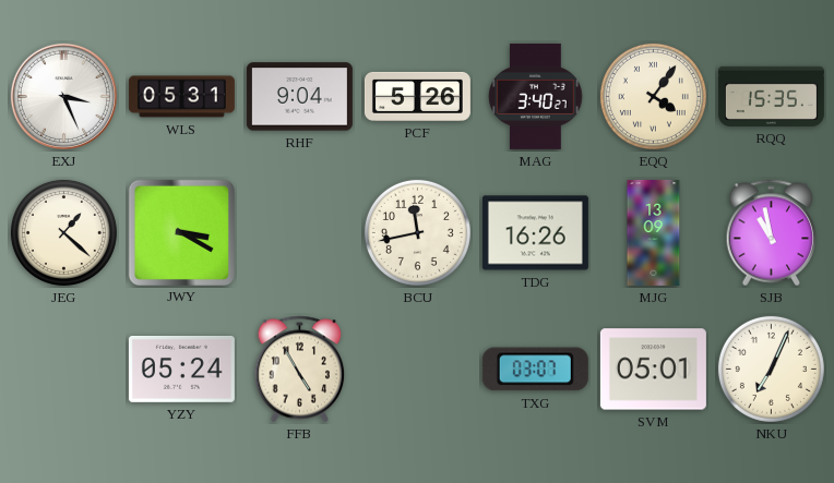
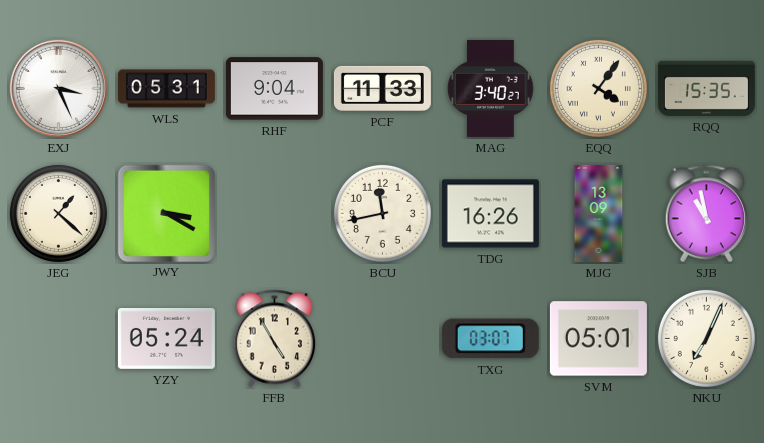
PCF: 5:26 -> 11:33 (382, 88)
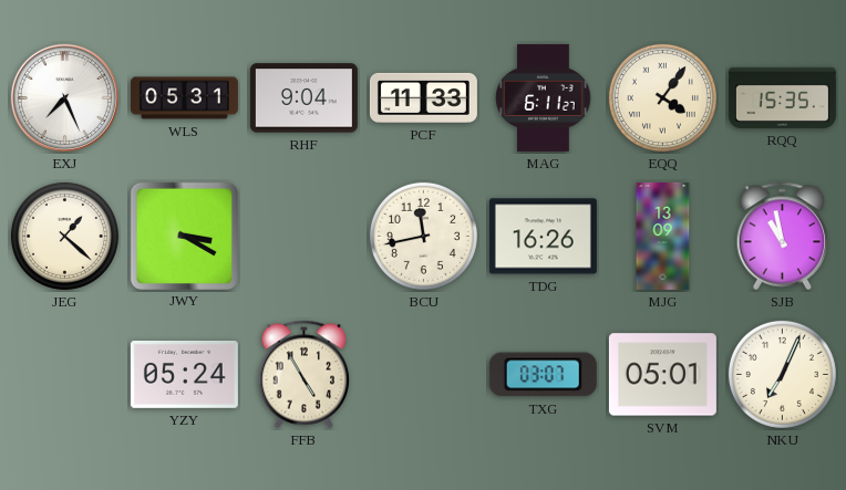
EXJ: 3:26 -> 7:26 (64, 97)
MAG: 3:40 -> 6:11 (544, 97)
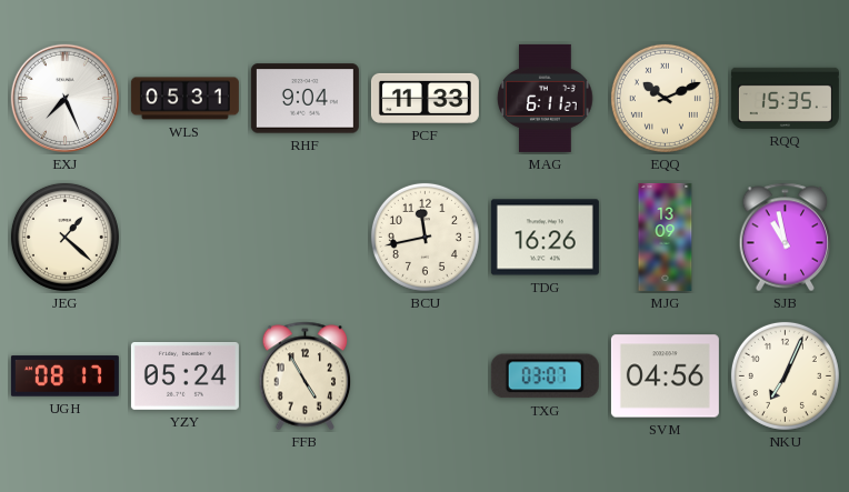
EQQ: 4:06 -> 10:11 (665, 98)
JWY: 3:20 -> none (184, 236)
UGH: none -> 08:17 (64, 376)
SVM: 05:01 -> 04:56 (665, 376)
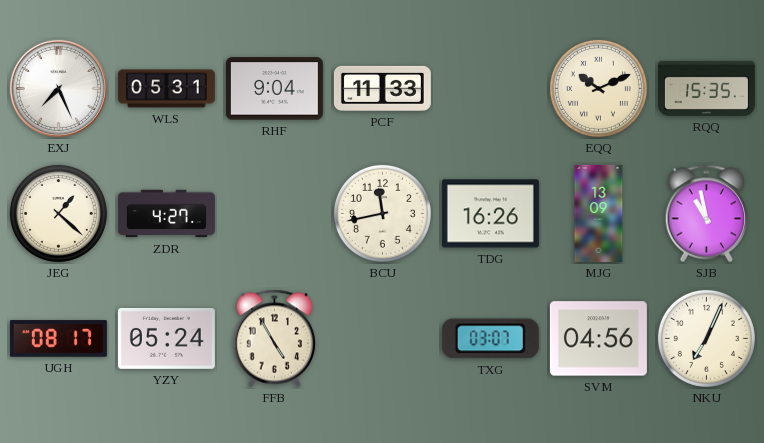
MAG: 6:11 -> none (546, 98)
ZDR: none -> 4:27 (166, 214)
